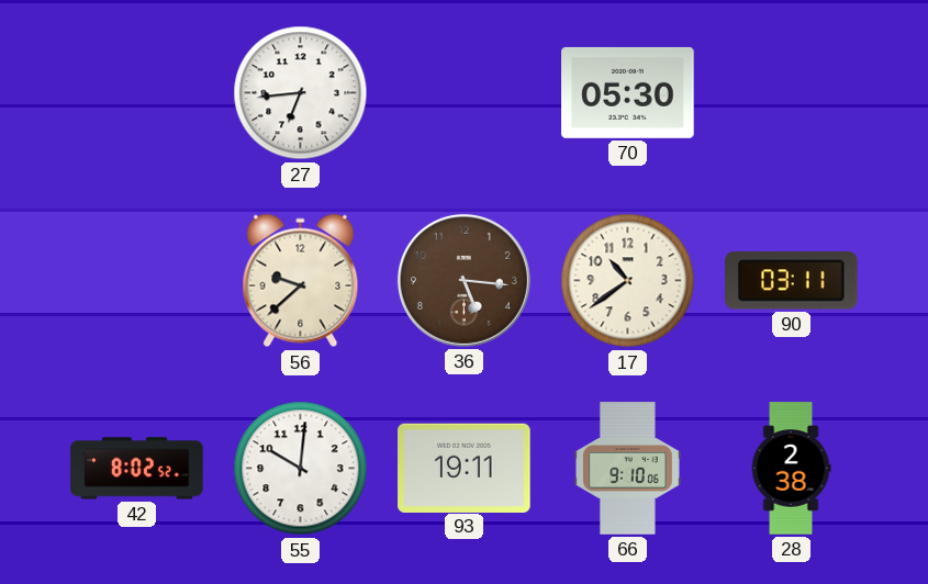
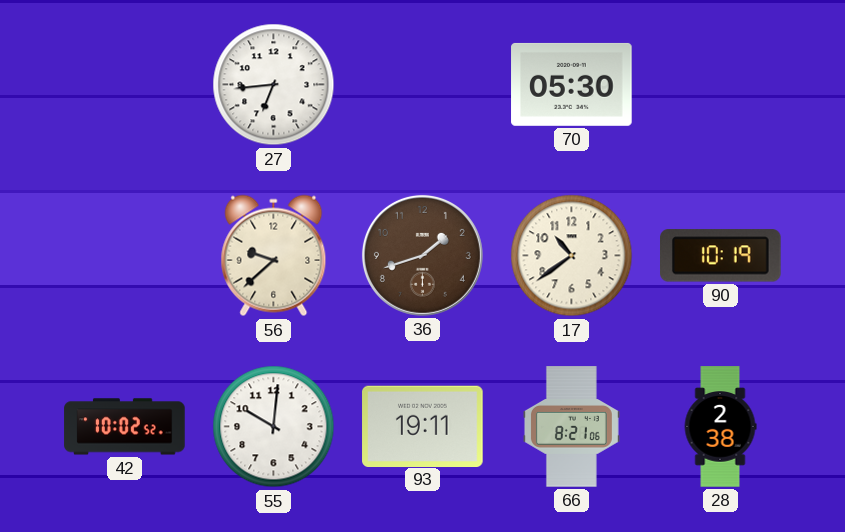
36: 5:16 -> 1:42 (422, 255)
90: 03:11 -> 10:19 (721, 256)
42: 8:02 -> 10:02 (125, 427)
66: 9:10 -> 8:21 (571, 427)
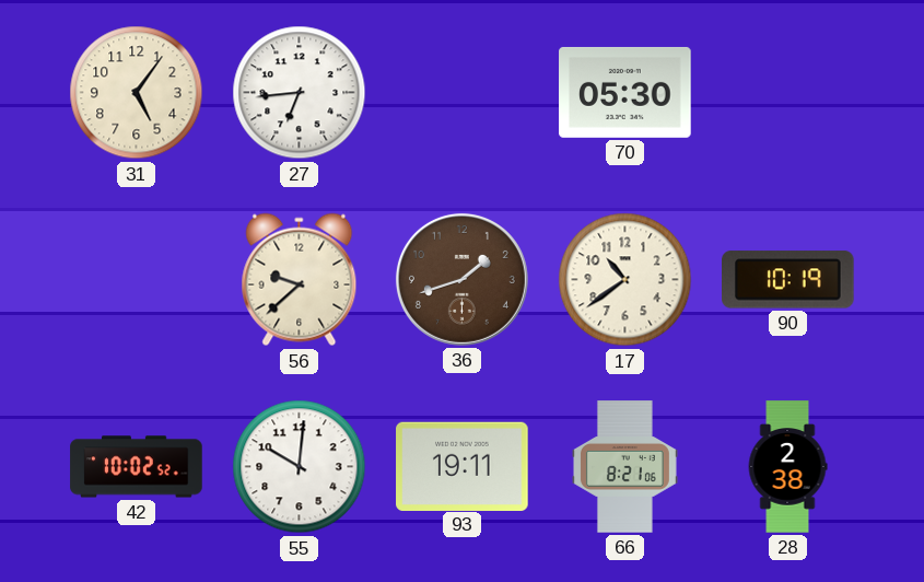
31: none -> 5:06 (137, 93)
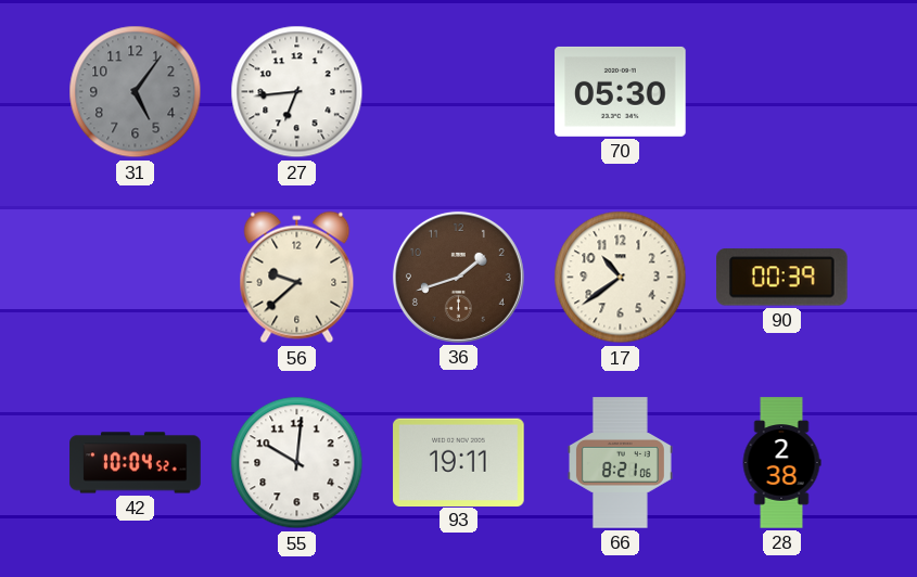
31 dial: cream -> grey (136, 92)
90: 10:19 -> 00:39 (782, 278)
42: 10:02 -> 10:04 (136, 463)
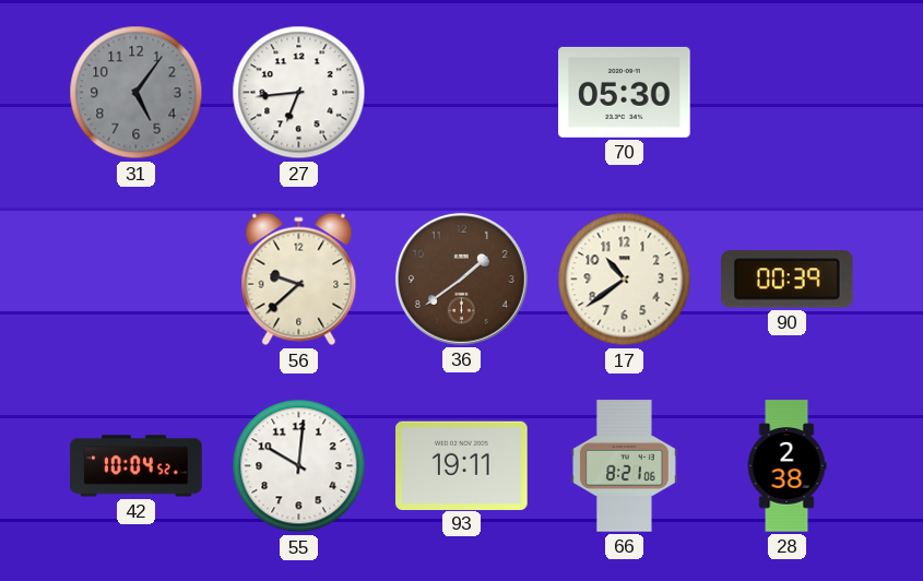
36: 1:42 -> 1:39 (461, 278)
